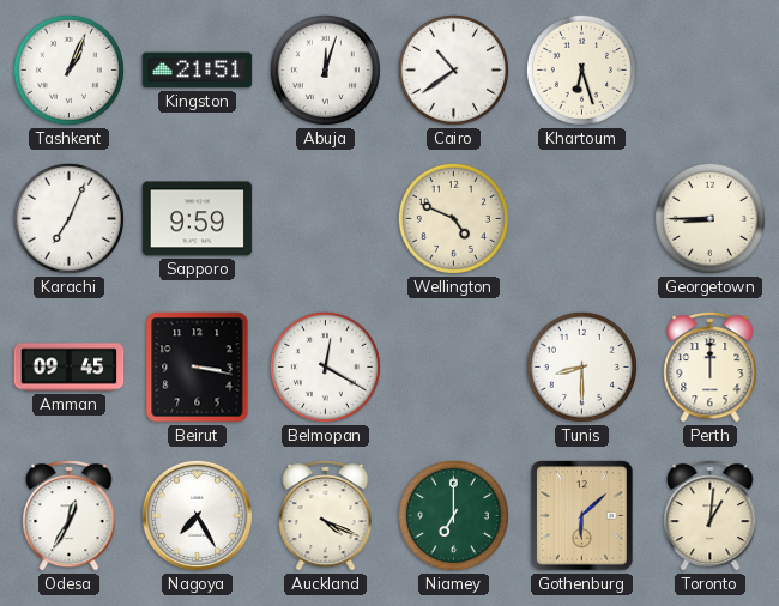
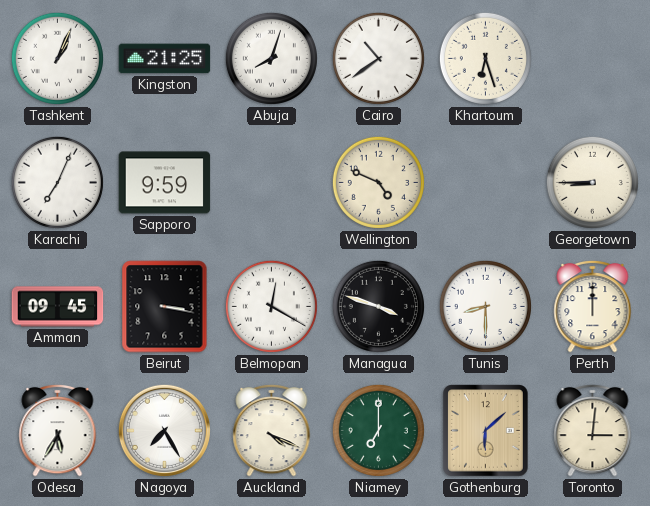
Kingston: 21:51 -> 21:25 (165, 59)
Abuja: 12:03 -> 8:03 (271, 58)
Managua: none -> 3:48 (378, 306)
Odesa: 12:35 -> 5:35 (58, 430)
Toronto: 1:01 -> 3:01 (593, 430)
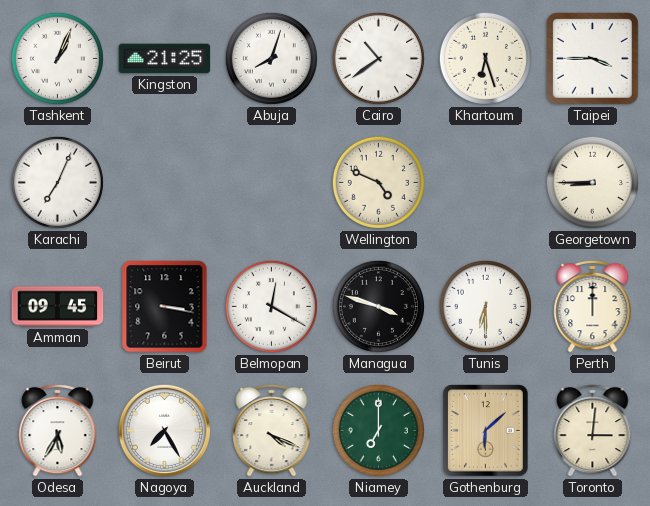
Taipei: none -> 3:45 (593, 59)
Sapporo: 9:59 -> none (165, 183)
Tunis: 8:30 -> 6:30 (485, 306)
